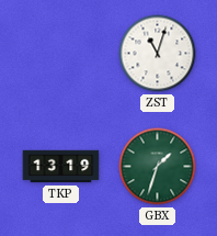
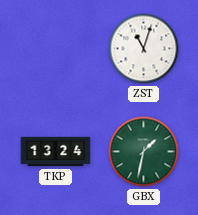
TKP: 13:19 -> 13:24 (56, 152)
GBX: 1:33 -> 1:32 (144, 152)
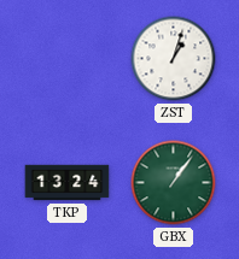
ZST: 11:03 -> 1:03 (174, 59)
GBX: 1:32 -> 1:06 (174, 183)
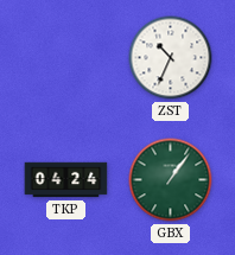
ZST: 1:03 -> 10:34 (171, 58)
TKP: 13:24 -> 04:24 (66, 180)
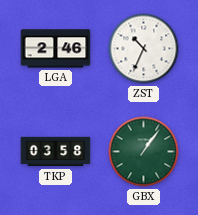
LGA: none -> 2:46 (56, 49)
TKP: 04:24 -> 03:58 (56, 152)
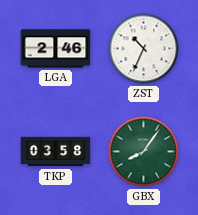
GBX: 1:06 -> 8:06 (144, 152)
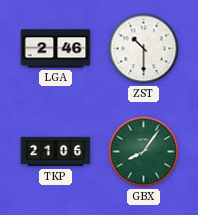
ZST: 10:34 -> 10:30 (144, 49)
TKP: 03:58 -> 21:06 (56, 152)
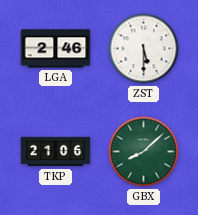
ZST: 10:30 -> 5:30 (144, 49)
GBX: 8:06 -> 8:08 (144, 152)
